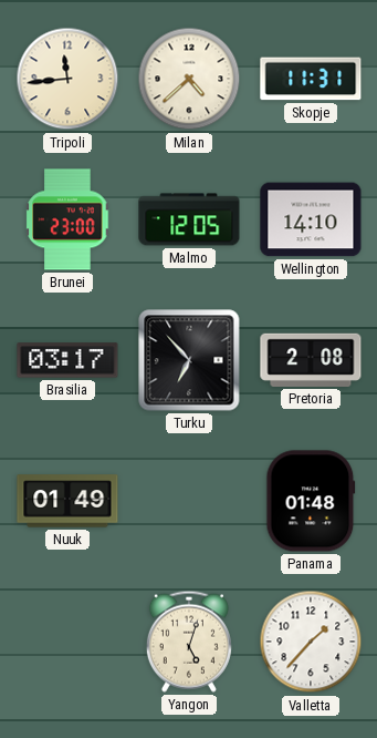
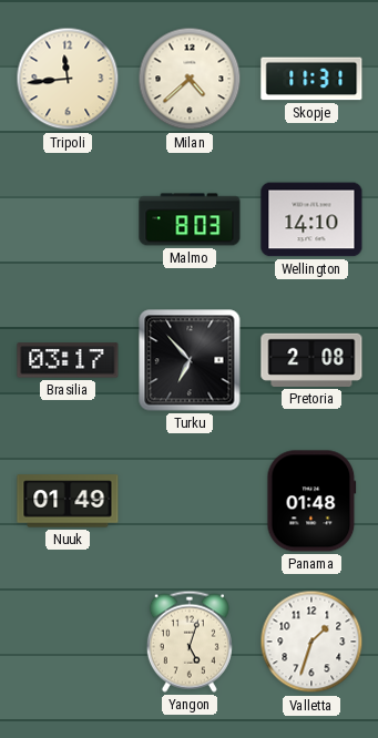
Brunei: 23:00 -> none (67, 219)
Malmo: 12:05 -> 8:03 (190, 219)
Valletta: 1:37 -> 1:33 (311, 642)
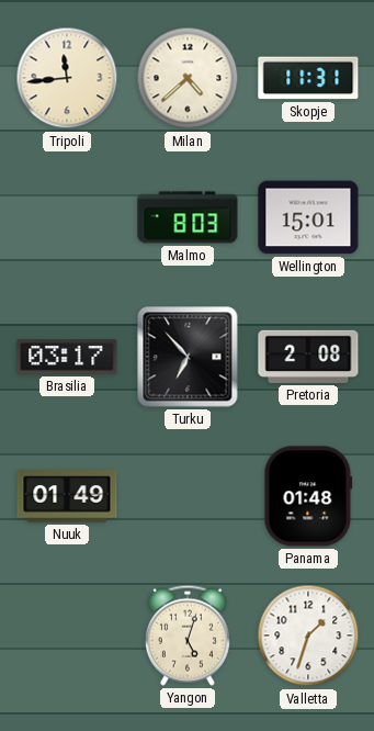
Wellington: 14:10 -> 15:01 (308, 217)
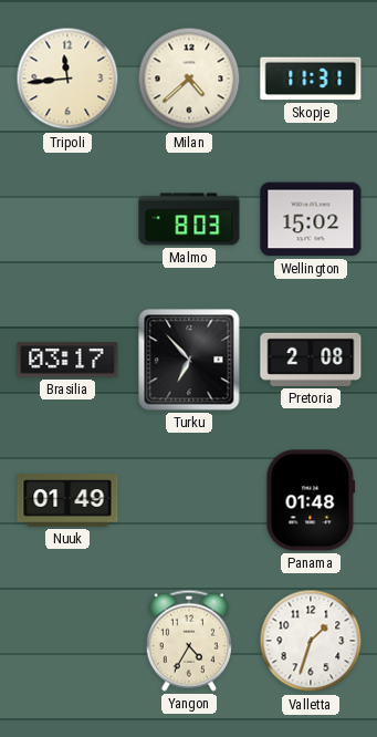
Wellington: 15:01 -> 15:02 (311, 219)
Yangon: 5:03 -> 4:35 (189, 641)
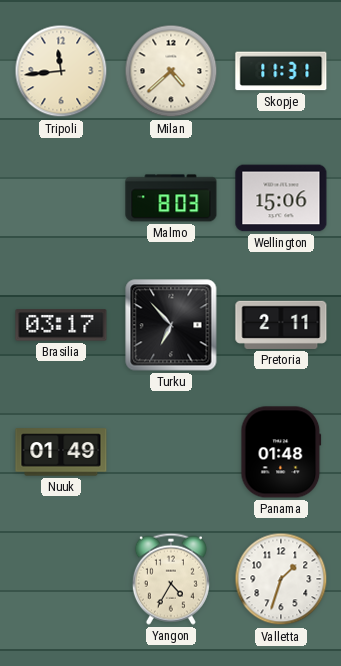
Wellington: 15:02 -> 15:06 (281, 198)
Pretoria: 2:08 -> 2:11 (281, 325)
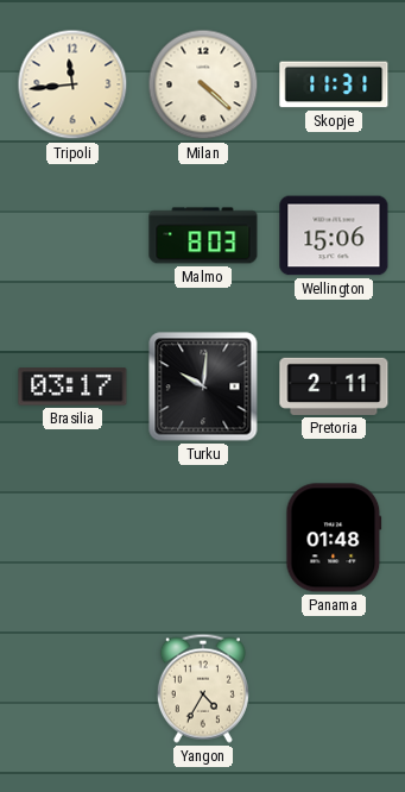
Milan: 4:38 -> 4:22 (203, 84)
Turku: 6:53 -> 10:01 (203, 386)
Nuuk: 01:49 -> none (61, 452)
Valletta: 1:33 -> none (281, 579)
